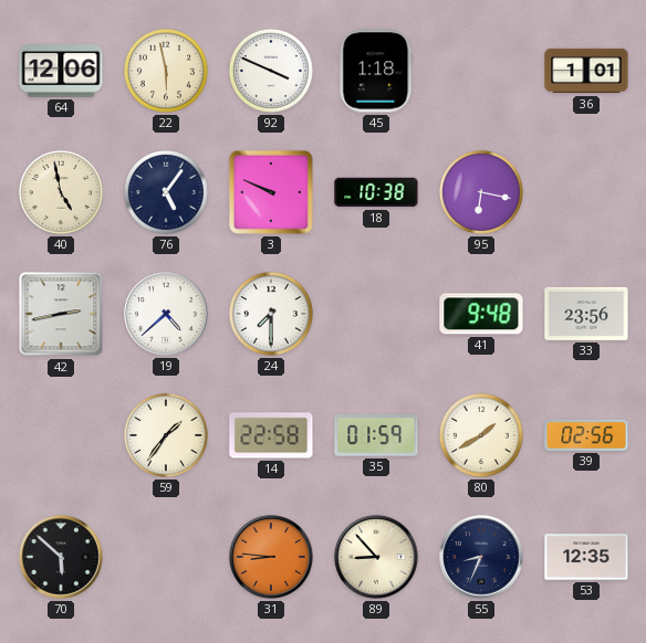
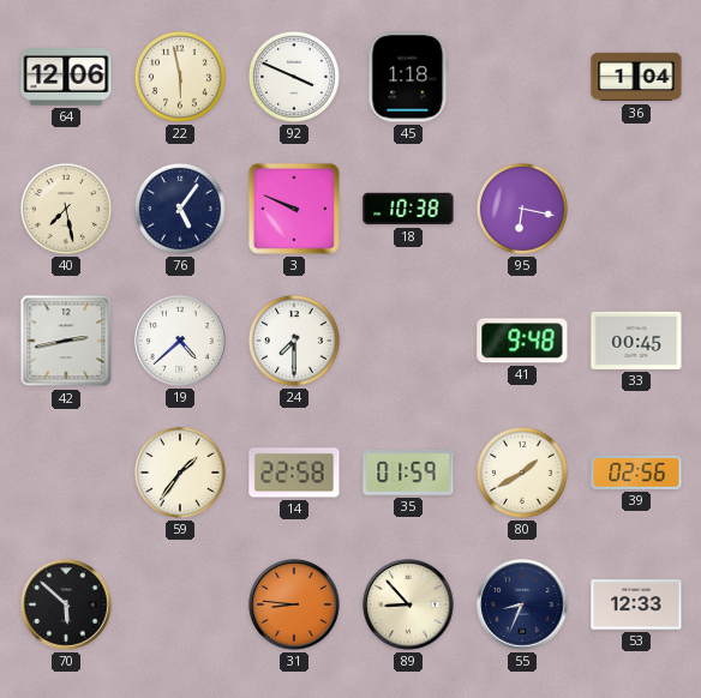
36: 1:01 -> 1:04 (636, 77)
40: 4:58 -> 7:28 (66, 209)
33: 23:56 -> 00:45 (636, 341)
53: 12:35 -> 12:33 (636, 604)
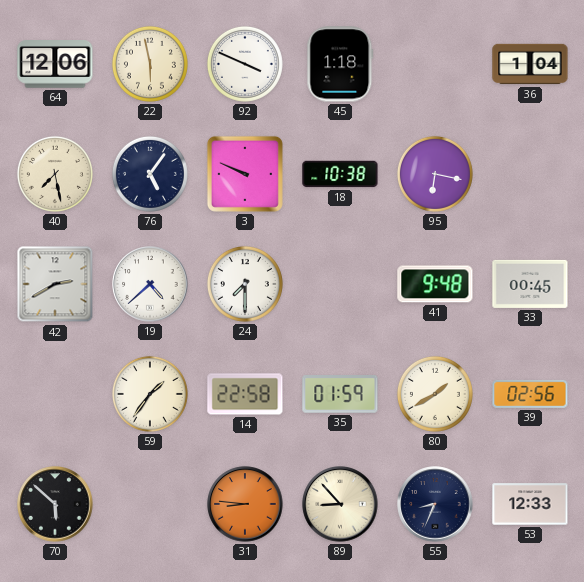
42: 2:43 -> 2:40 (55, 284)
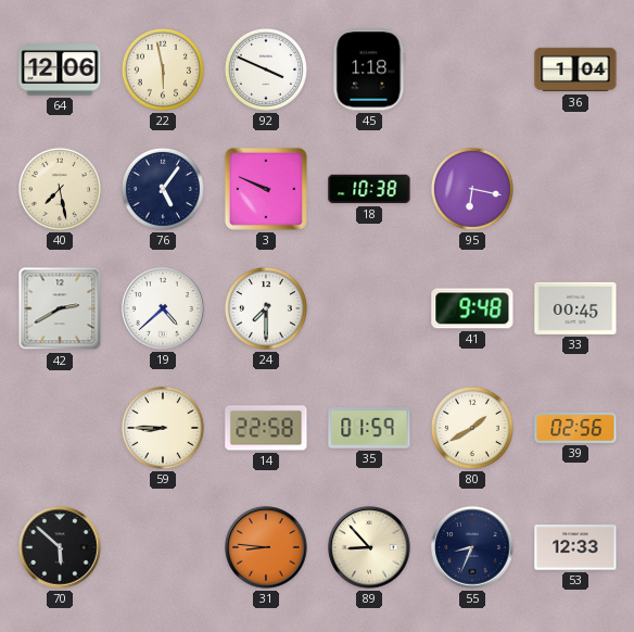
59: 1:36 -> 8:45 (163, 428)
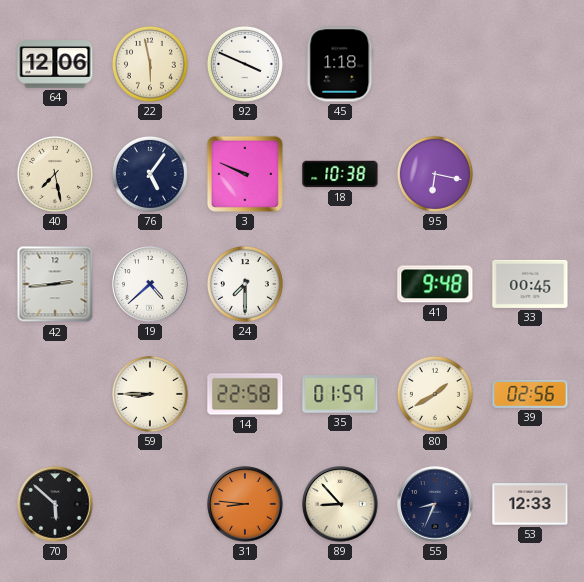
36: 1:04 -> none (575, 69)
42: 2:40 -> 2:44 (55, 284)
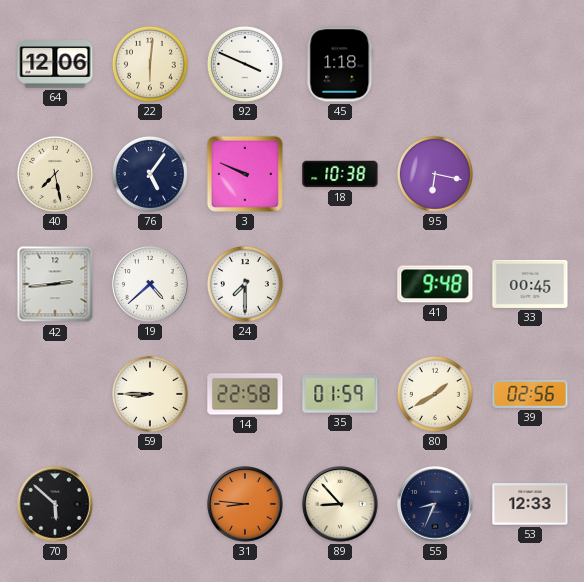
22: 5:58 -> 6:01 (150, 64)
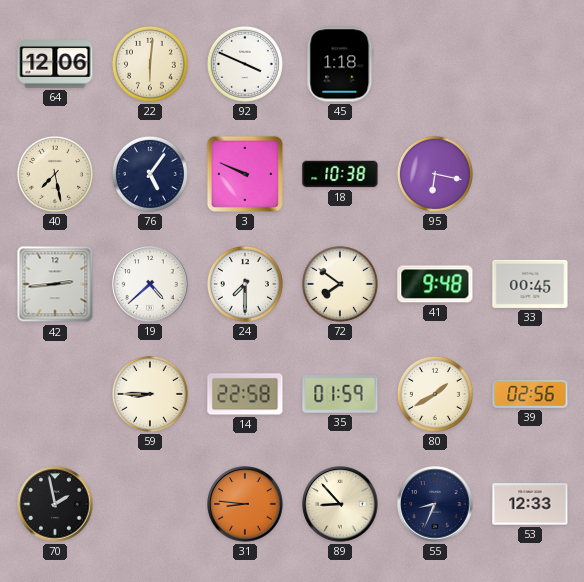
72: none -> 7:51 (340, 284)
70: 5:52 -> 1:58 (55, 504)
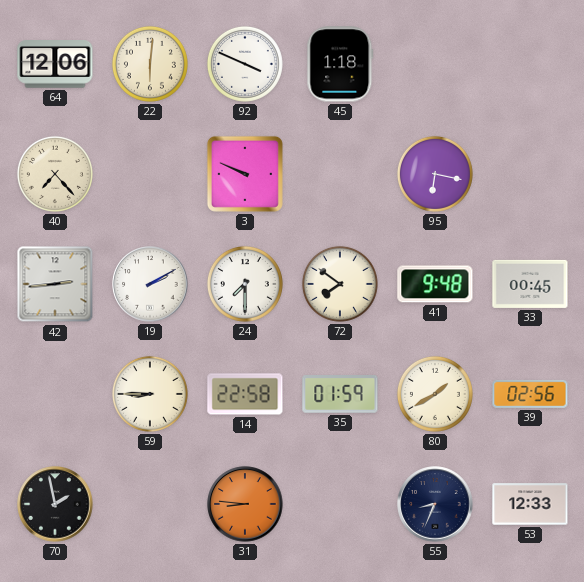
40: 7:28 -> 7:23 (55, 174)
76: 5:06 -> none (150, 174)
18: 10:38 -> none (340, 174)
19: 4:38 -> 2:10 (150, 284)
89: 8:53 -> none (340, 504)
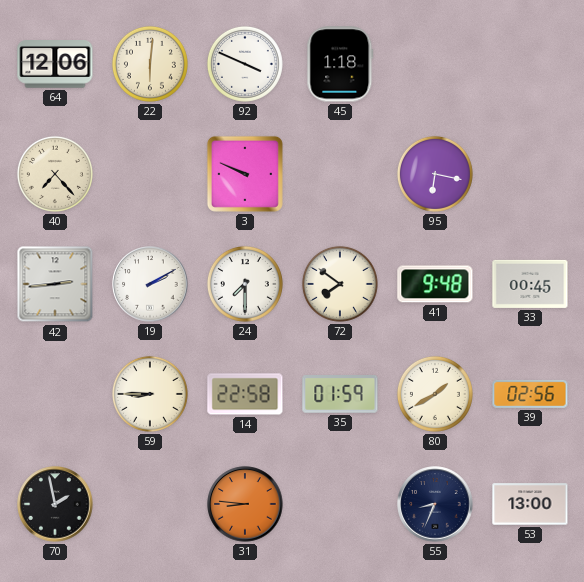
53: 12:33 -> 13:00 (530, 504)
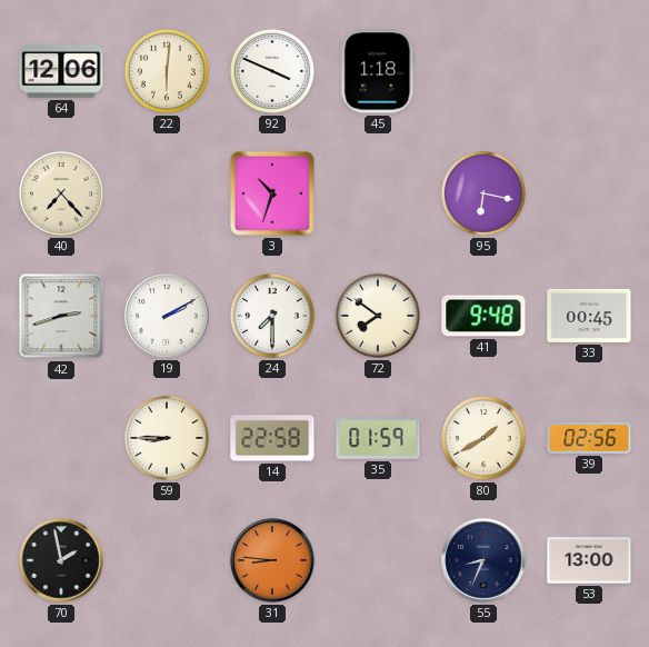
3: 9:49 -> 10:33 (272, 193)
42: 2:44 -> 2:42 (61, 316)
